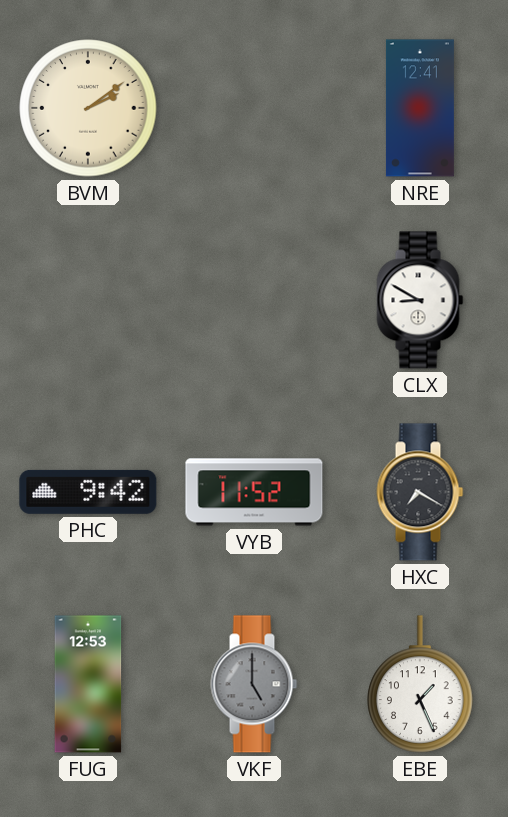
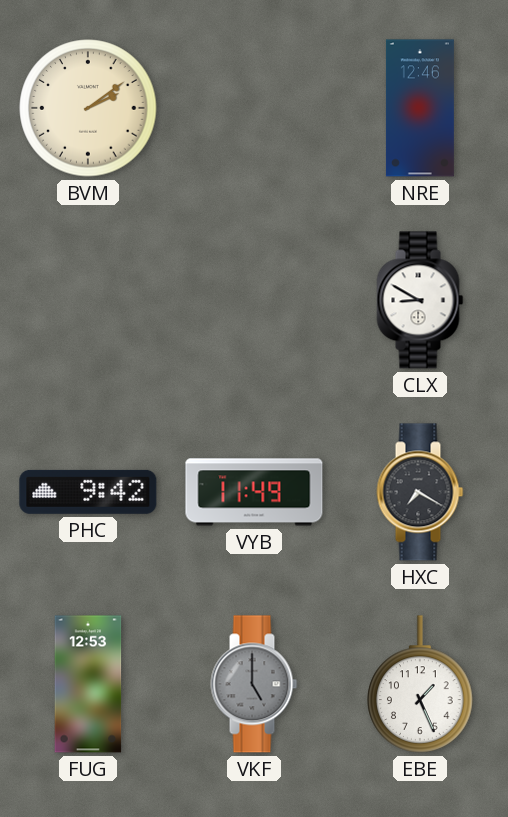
NRE: 12:41 -> 12:46 (420, 108)
VYB: 11:52 -> 11:49 (254, 492)
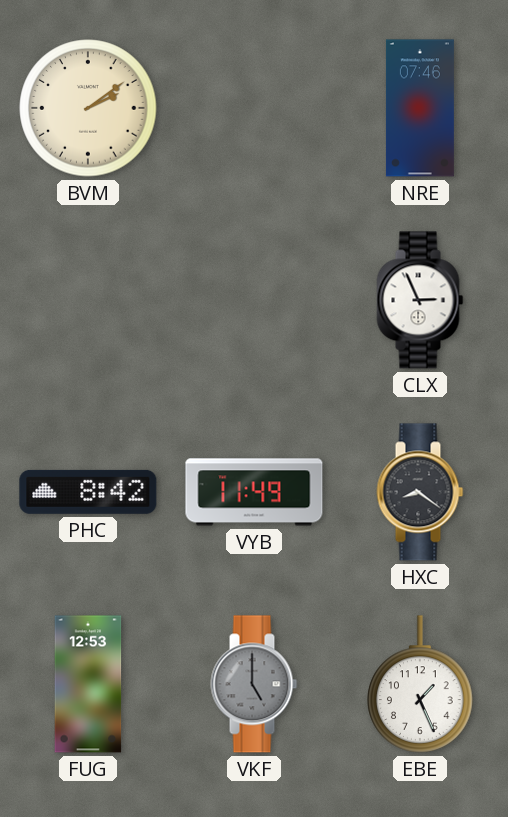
NRE: 12:46 -> 07:46 (420, 108)
CLX: 8:50 -> 2:56 (420, 300)
PHC: 9:42 -> 8:42 (88, 492)
HXC: 7:20 -> 8:21 (420, 492)
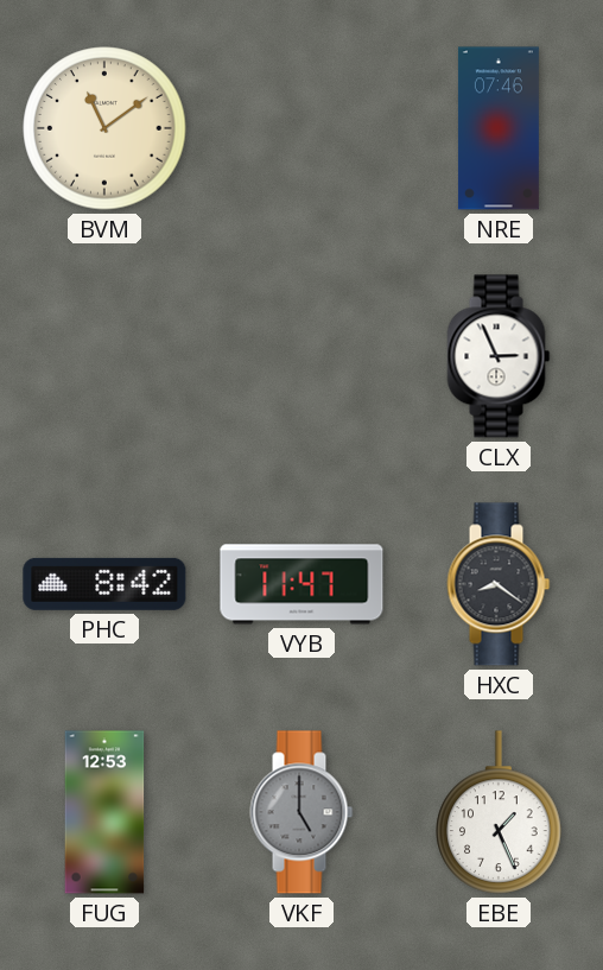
BVM: 2:09 -> 11:09 (104, 128)
VYB: 11:49 -> 11:47 (301, 584)
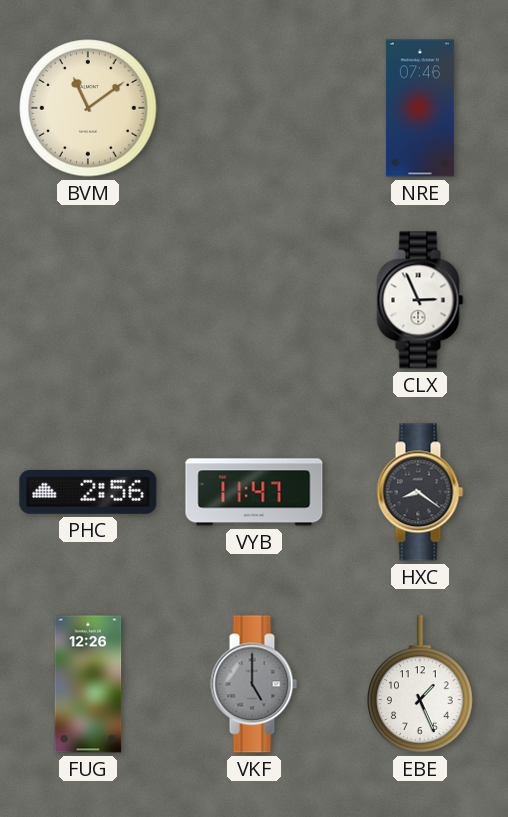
PHC: 8:42 -> 2:56 (88, 492)
FUG: 12:53 -> 12:26 (88, 684)
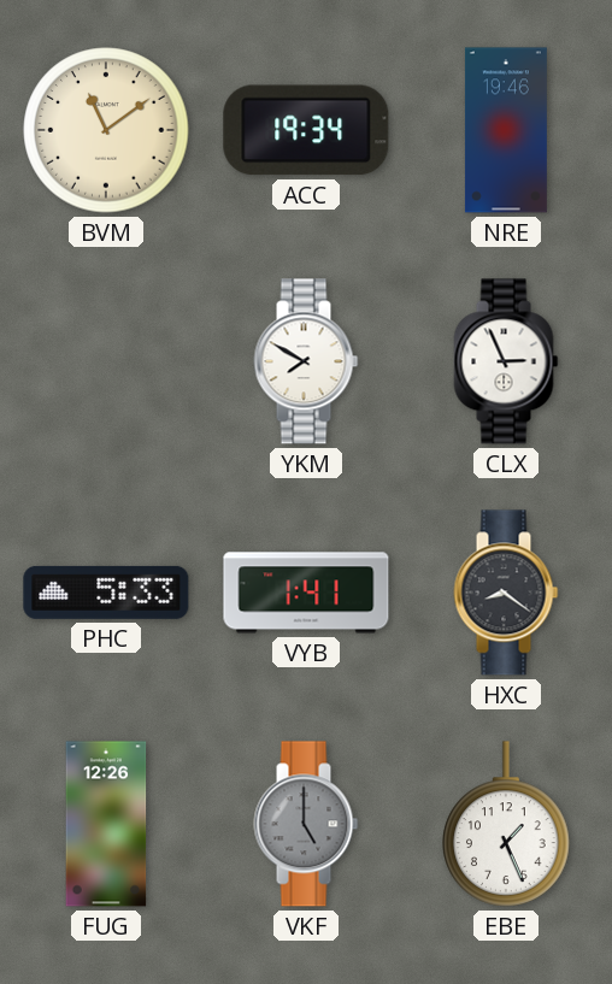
ACC: none -> 19:34 (306, 130)
NRE: 07:46 -> 19:46 (506, 130)
YKM: none -> 7:50 (306, 361)
PHC: 2:56 -> 5:33 (106, 593)
VYB: 11:47 -> 1:41 (306, 593)
